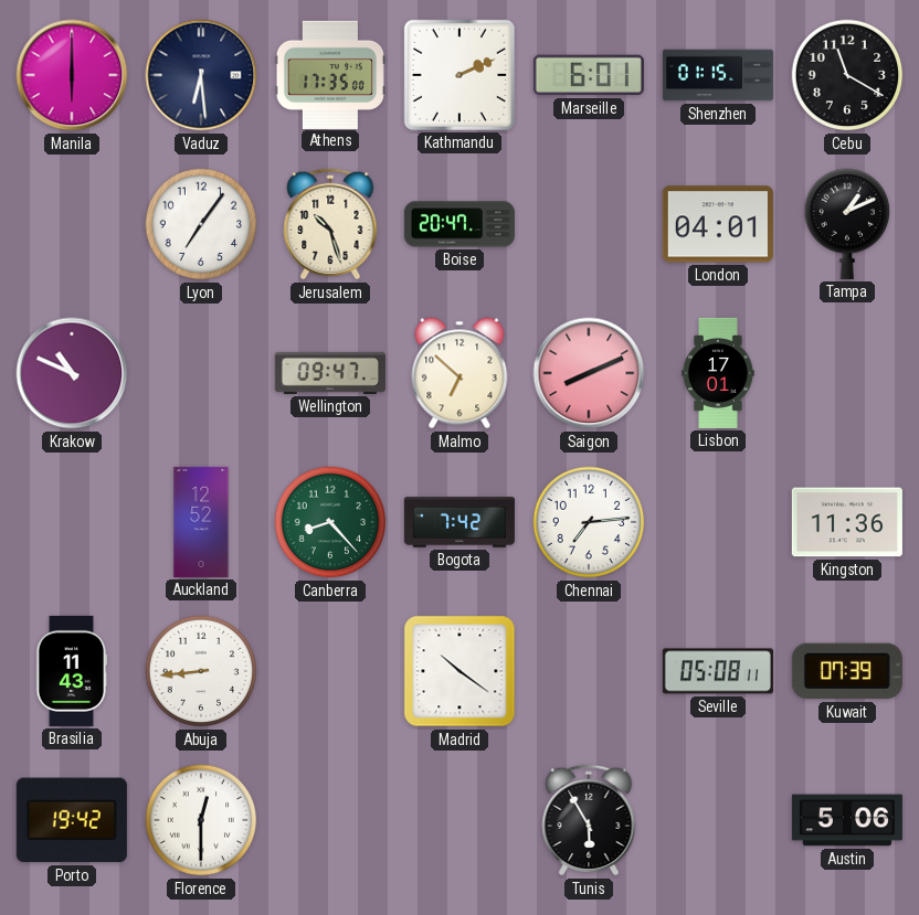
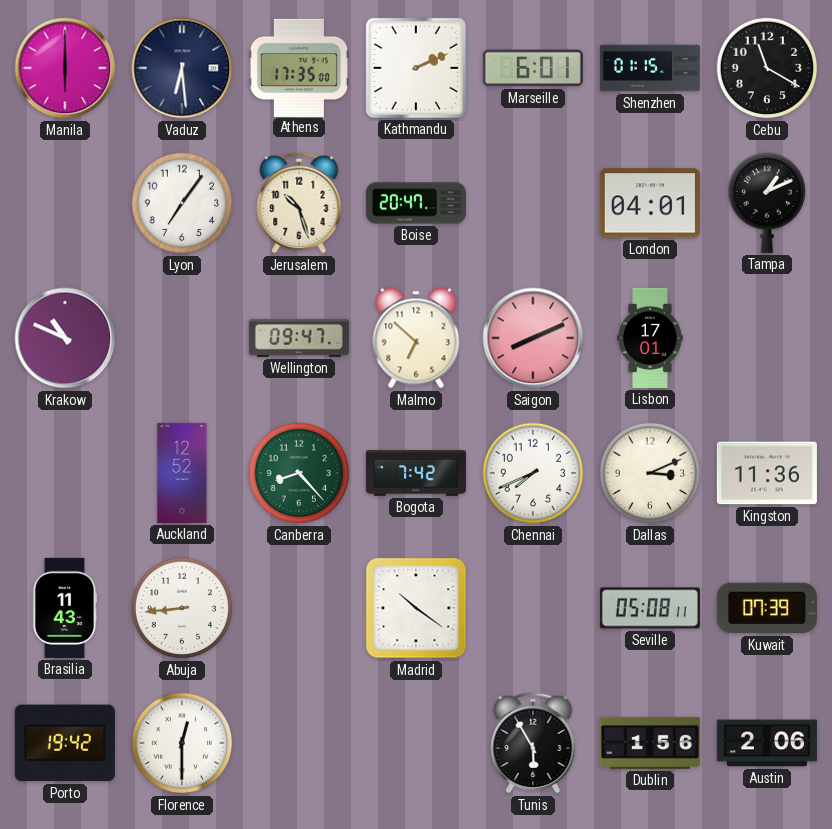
Chennai: 7:14 -> 7:41 (533, 473)
Dallas: none -> 3:11 (650, 473)
Dublin: none -> 1:56 (650, 743)
Austin: 5:06 -> 2:06 (767, 743)
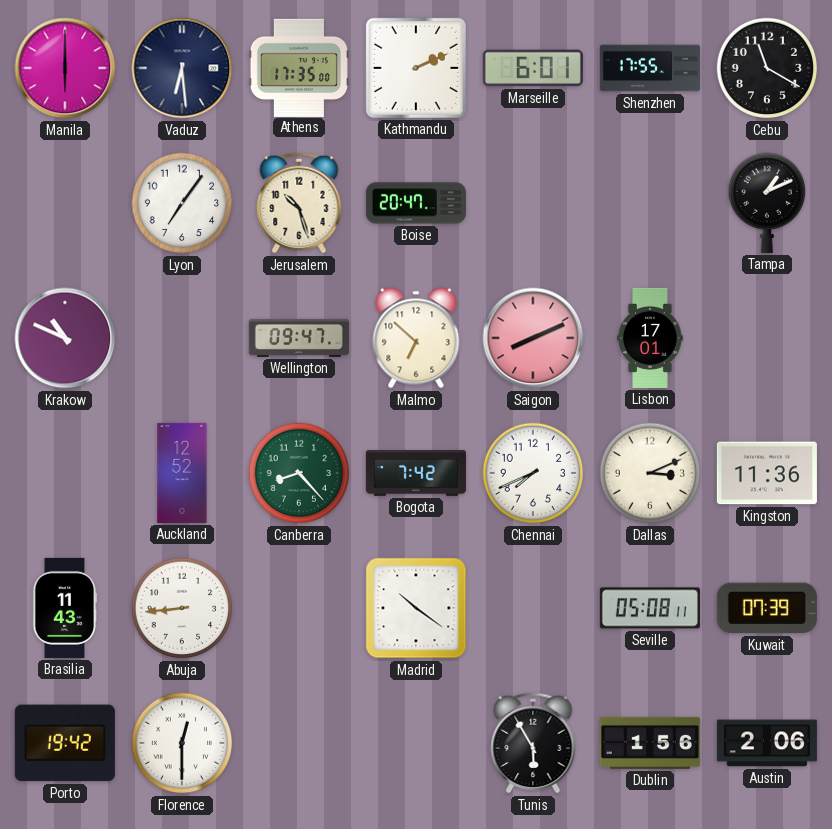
Shenzhen: 01:15 -> 17:55 (650, 68)
London: 04:01 -> none (650, 203)
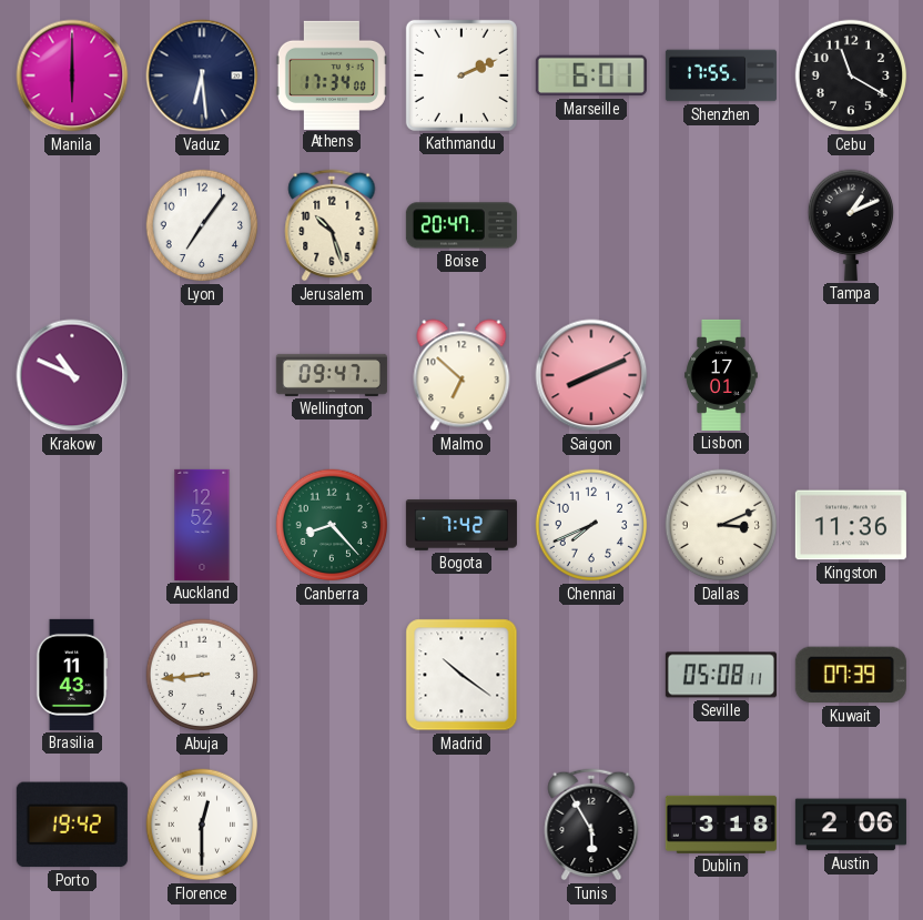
Athens: 17:35 -> 17:34 (332, 74)
Dublin: 1:56 -> 3:18 (721, 825)
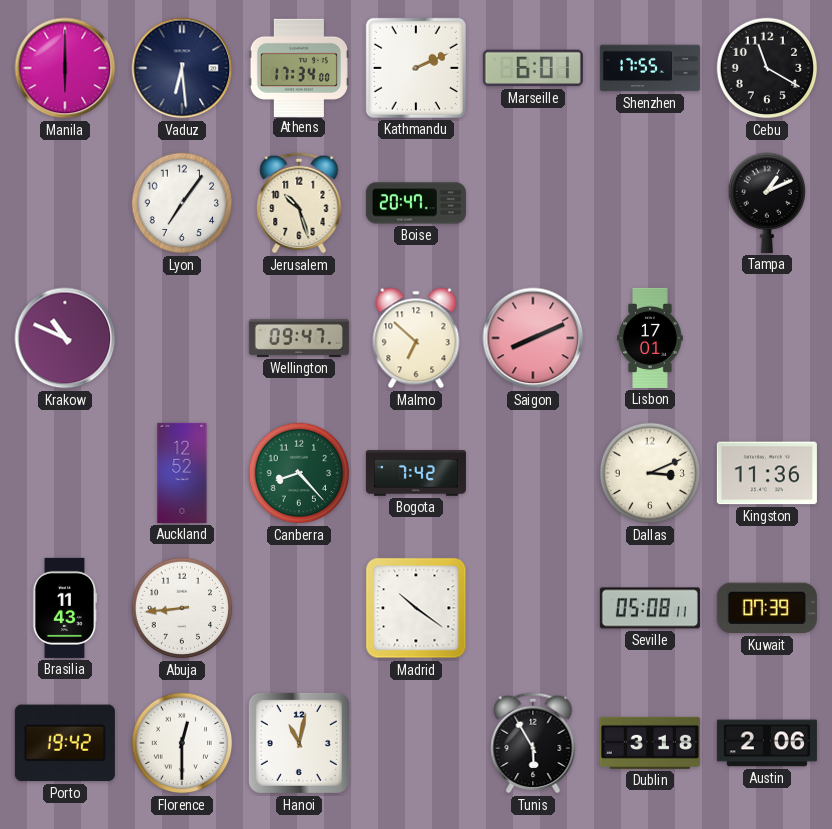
Chennai: 7:41 -> none (591, 525)
Hanoi: none -> 11:02 (299, 743)
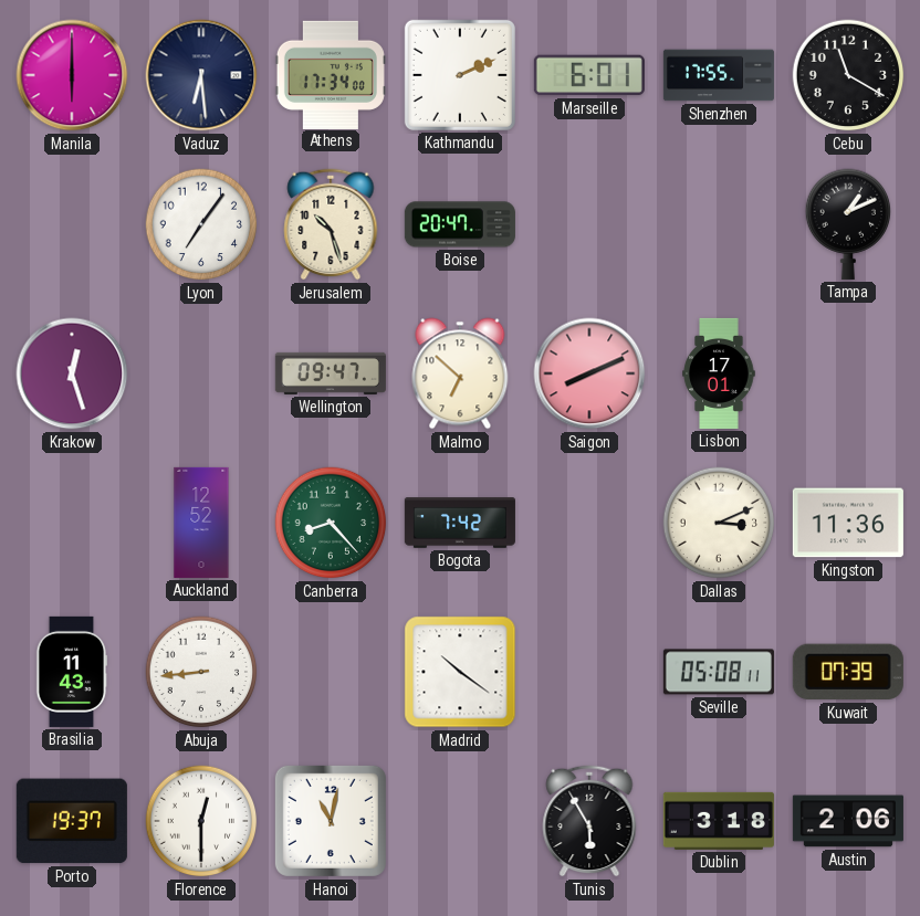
Krakow: 10:49 -> 12:27 (72, 373)
Porto: 19:42 -> 19:37 (72, 821)
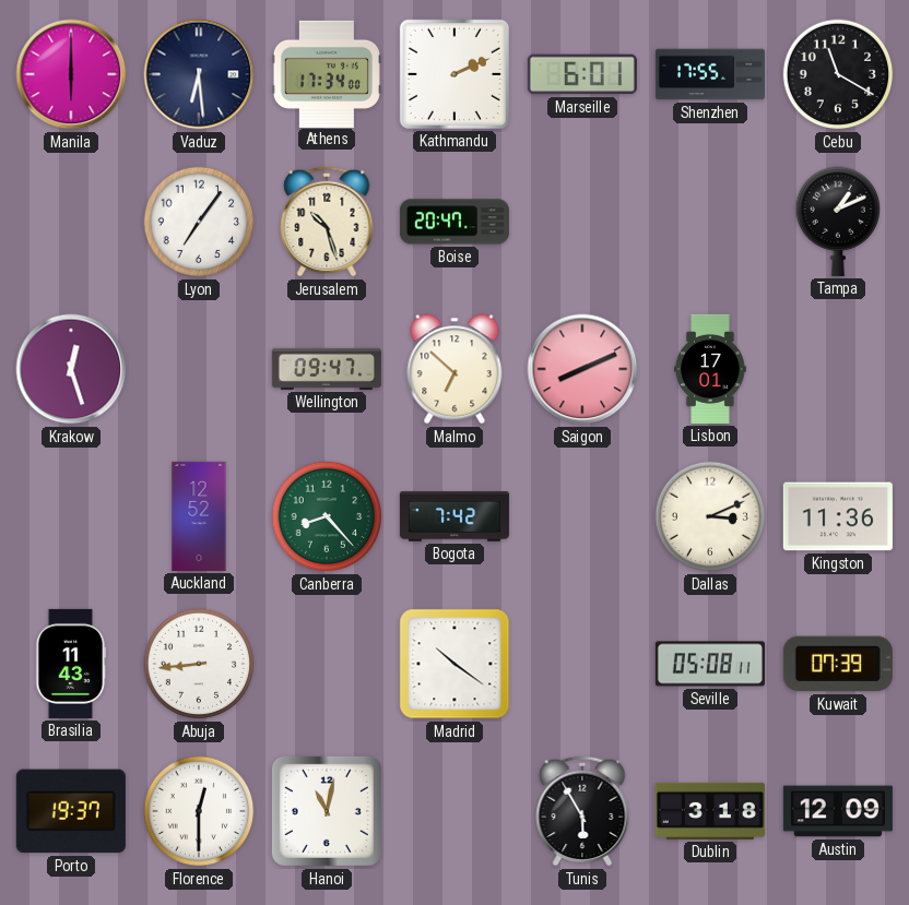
Austin: 2:06 -> 12:09 (838, 811)
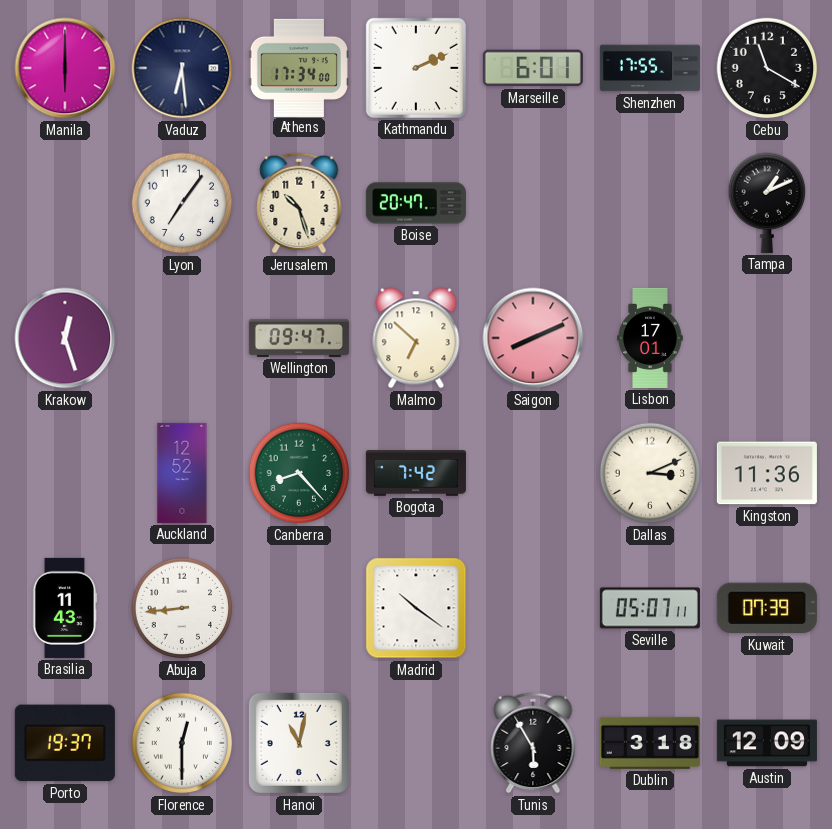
Seville: 05:08 -> 05:07 (650, 608)
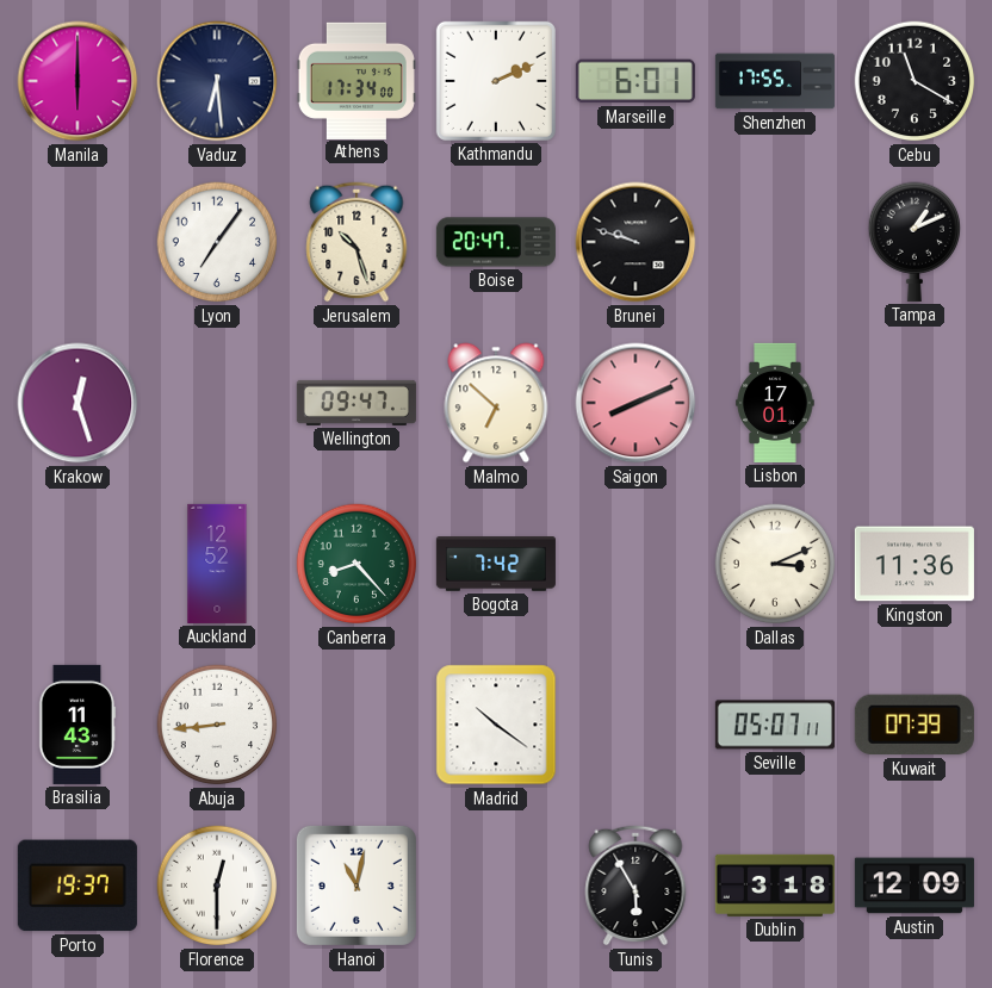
Brunei: none -> 9:48 (635, 242)
